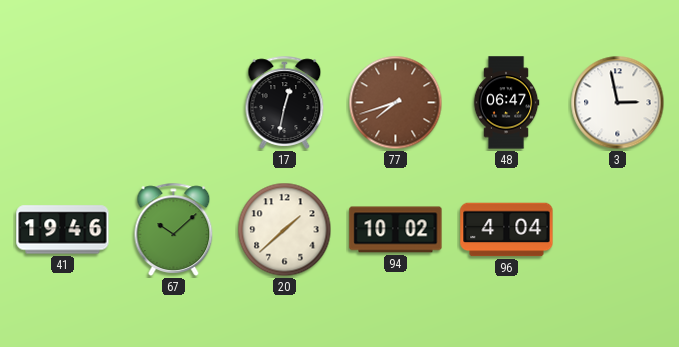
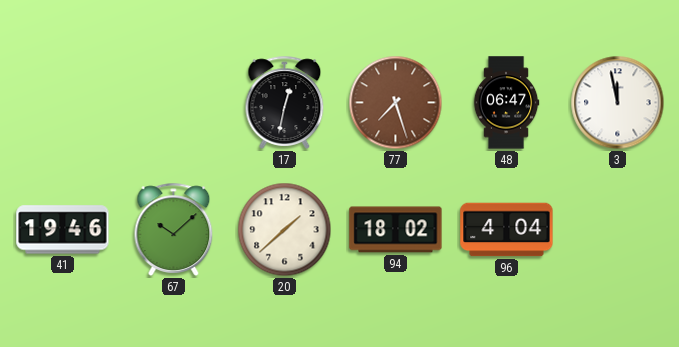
77: 7:42 -> 7:27 (396, 103)
3: 2:58 -> 11:58 (618, 103)
94: 10:02 -> 18:02 (396, 230)
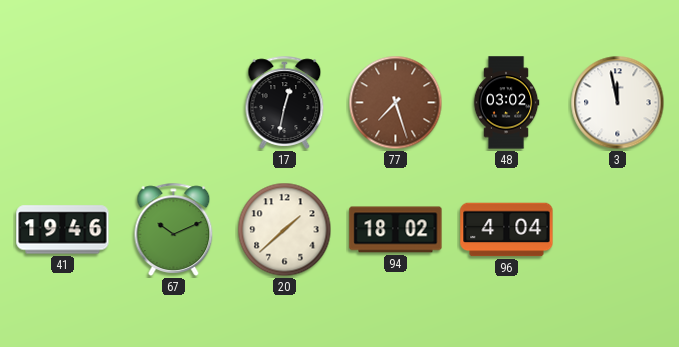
48: 06:47 -> 03:02 (506, 103)
67: 10:08 -> 10:11 (174, 229)
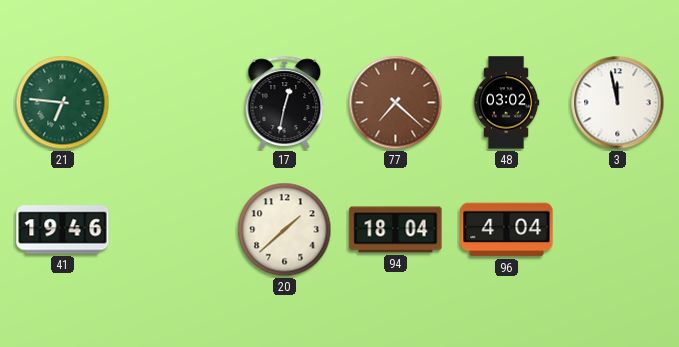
21: none -> 6:46 (63, 103)
77: 7:27 -> 7:22 (396, 103)
67: 10:11 -> none (174, 229)
94: 18:02 -> 18:04 (396, 230)
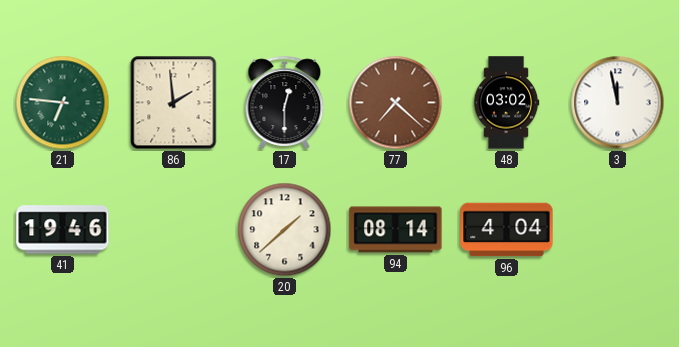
86: none -> 1:59 (174, 103)
17: 12:32 -> 12:30 (285, 102)
94: 18:04 -> 08:14 (396, 230)
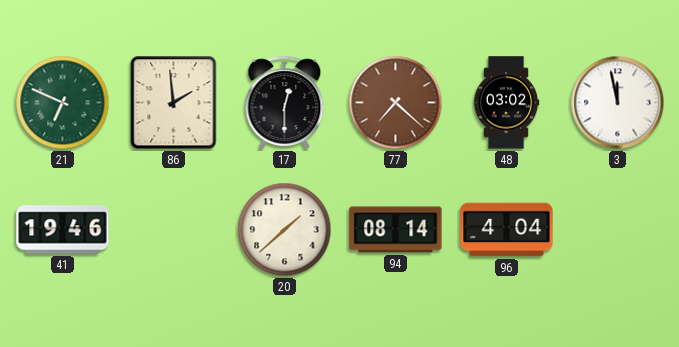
21: 6:46 -> 6:49 (63, 103)
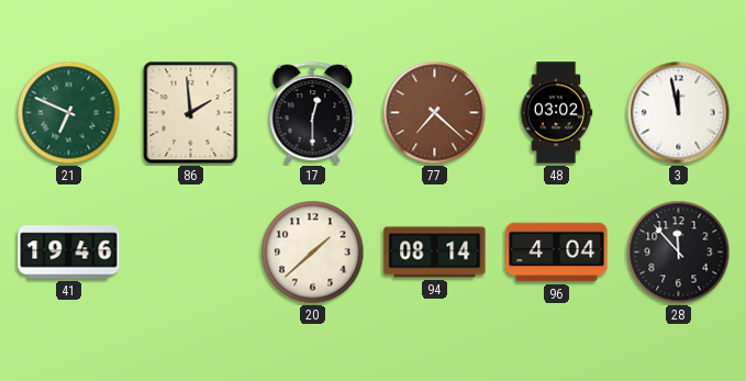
28: none -> 11:53 (679, 253)
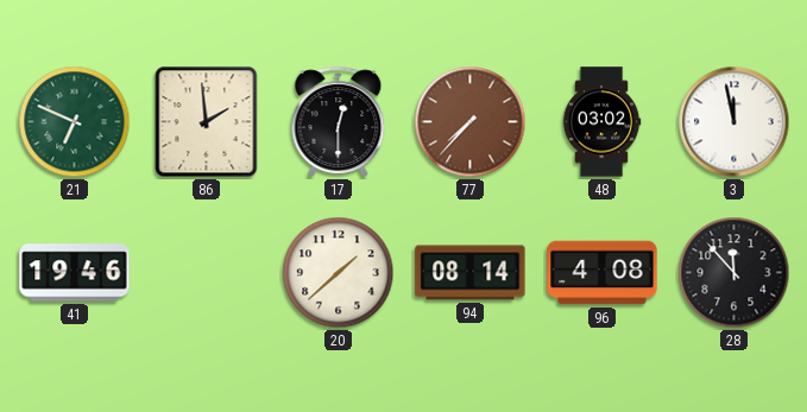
77: 7:22 -> 7:37 (471, 122)
96: 4:04 -> 4:08 (603, 273)
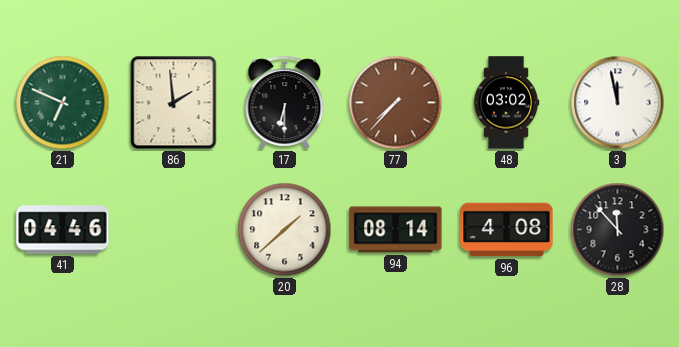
17: 12:30 -> 6:30 (285, 102)
41: 19:46 -> 04:46 (63, 230)
